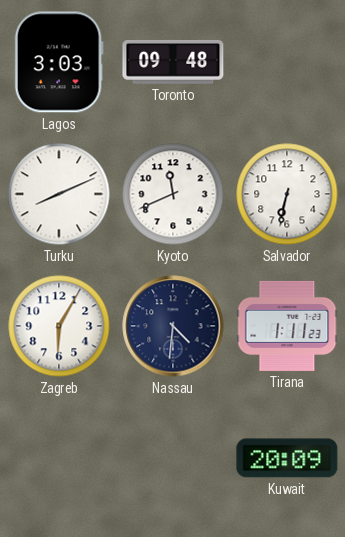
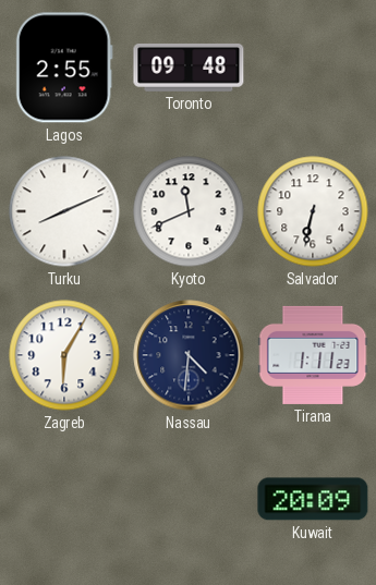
Lagos: 3:03 -> 2:55 (64, 68)
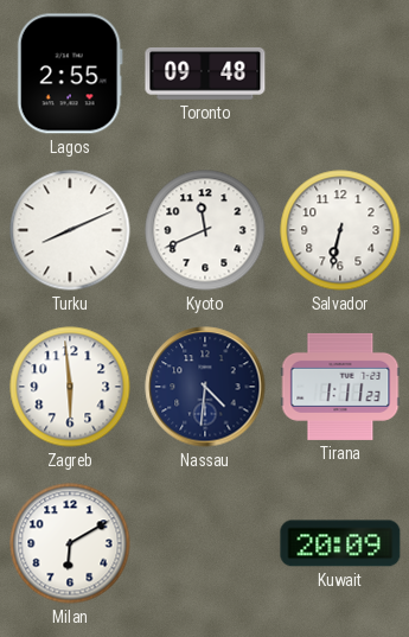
Zagreb: 6:05 -> 5:59 (70, 387)
Milan: none -> 6:10 (70, 543)
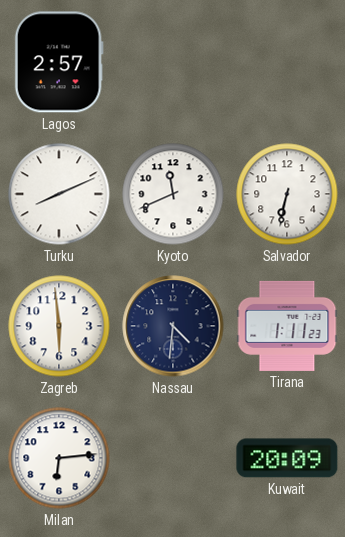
Lagos: 2:55 -> 2:57 (59, 62)
Toronto: 09:48 -> none (205, 75)
Milan: 6:10 -> 6:14 (59, 458)
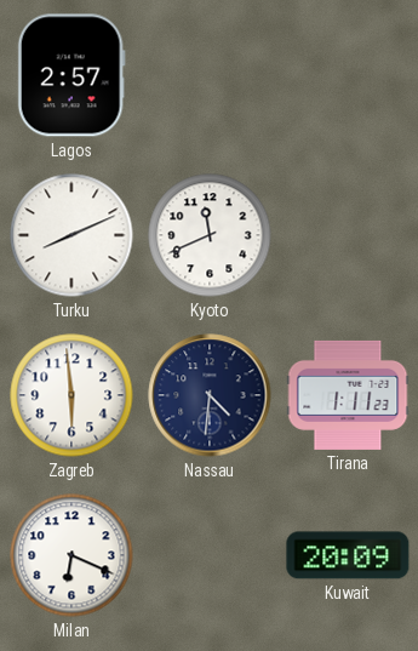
Salvador: 6:32 -> none (287, 194)
Milan: 6:14 -> 6:19 (71, 555)
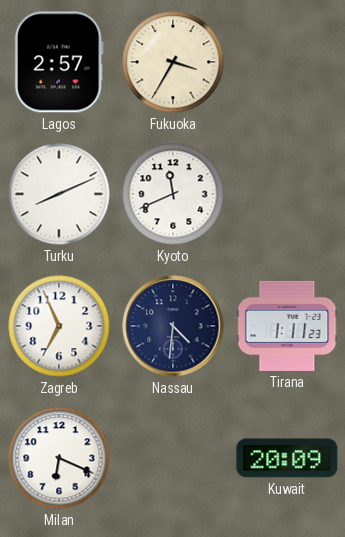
Fukuoka: none -> 3:35 (173, 62)
Zagreb: 5:59 -> 6:56 (59, 326)
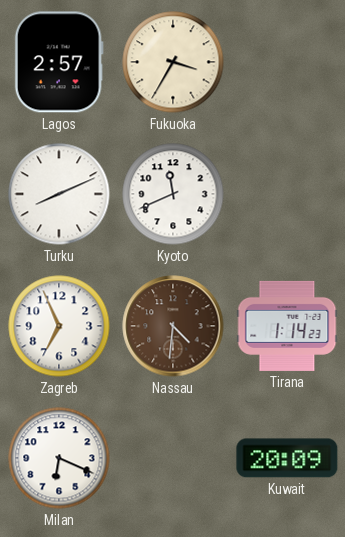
Nassau dial: navy -> brown (173, 326)
Tirana: 1:11 -> 1:14 (287, 326)
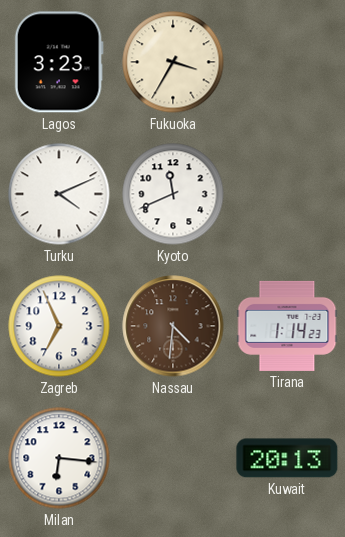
Lagos: 2:57 -> 3:23 (59, 62)
Turku: 8:11 -> 4:11 (59, 194)
Milan: 6:19 -> 6:16 (59, 458)
Kuwait: 20:09 -> 20:13 (287, 458)
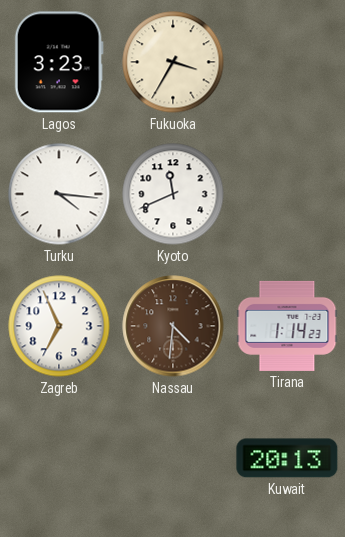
Turku: 4:11 -> 4:16 (59, 194)
Milan: 6:16 -> none (59, 458)
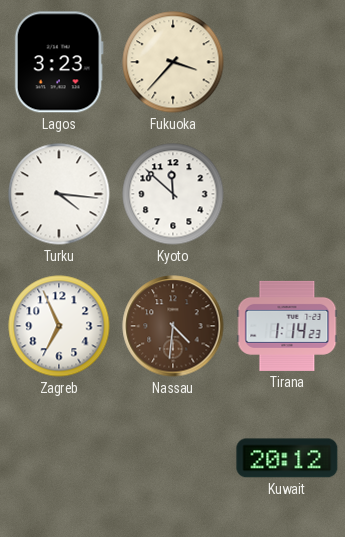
Fukuoka: 3:35 -> 3:37 (173, 62)
Kyoto: 11:41 -> 11:52 (173, 194)
Kuwait: 20:13 -> 20:12 (287, 458)
